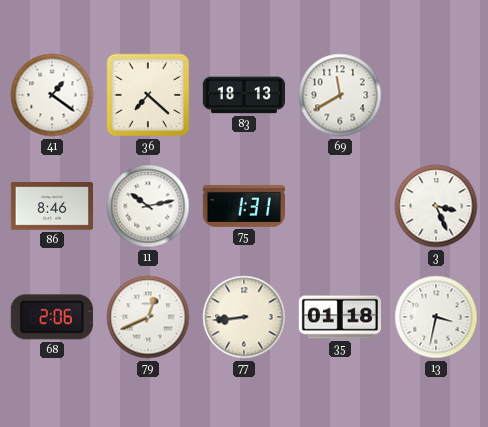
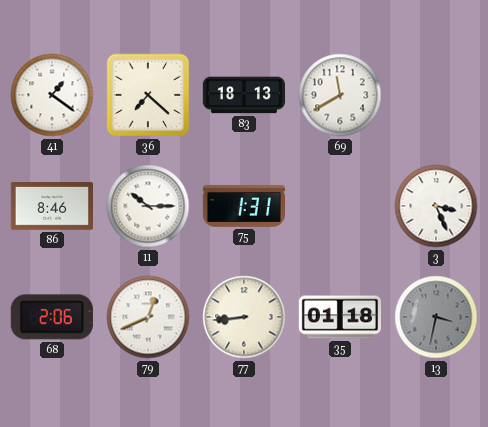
11: 10:13 -> 10:15 (148, 206)
13 dial: white -> grey (436, 317)
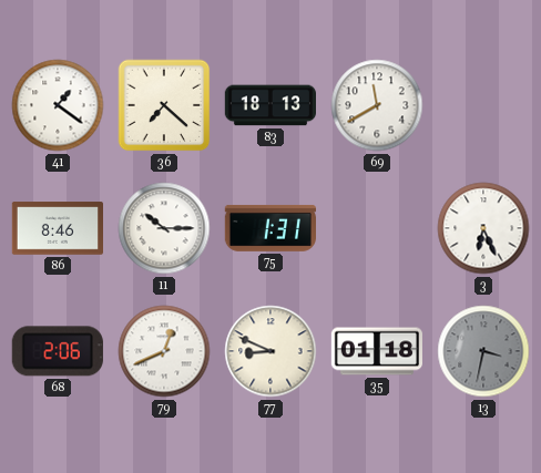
3: 3:26 -> 6:26 (483, 228)
77: 8:44 -> 8:49 (270, 351)
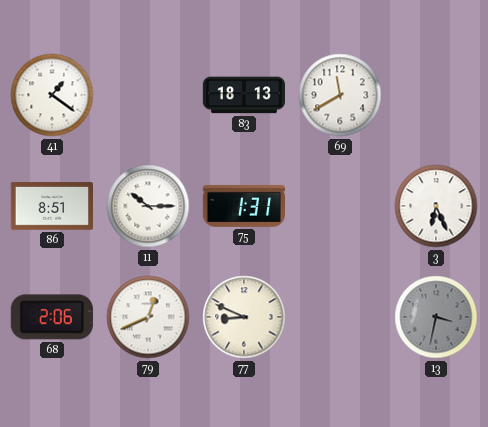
36: 7:22 -> none (164, 105)
86: 8:46 -> 8:51 (51, 206)
35: 01:18 -> none (376, 351)
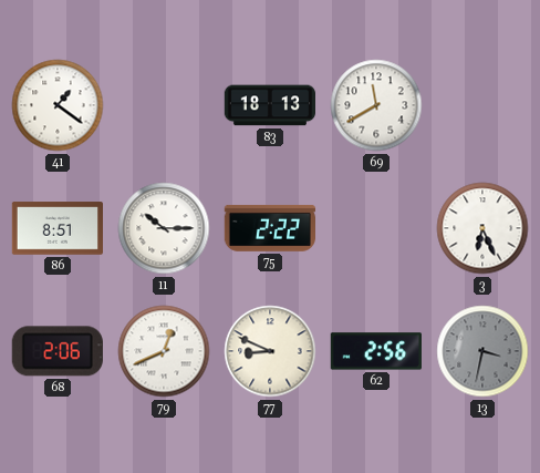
75: 1:31 -> 2:22 (269, 228)
62: none -> 2:56 (376, 351)
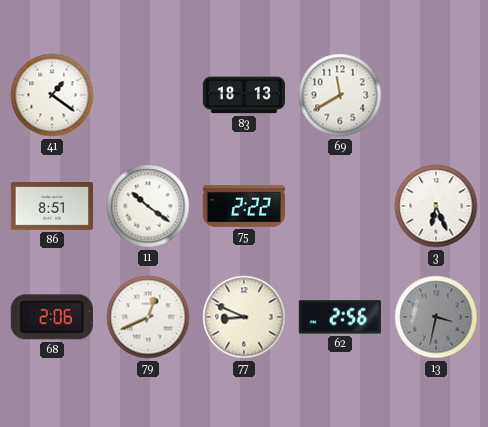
11: 10:15 -> 10:21 (148, 206)
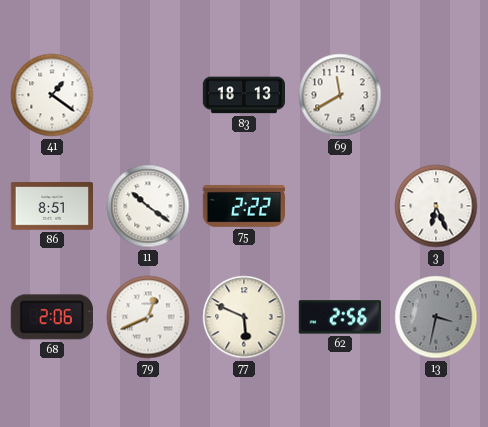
77: 8:49 -> 5:49 (244, 317)
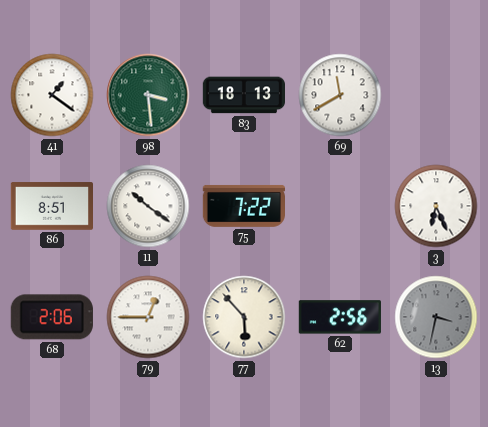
98: none -> 3:29 (148, 95)
75: 2:22 -> 7:22 (243, 206)
79: 12:41 -> 12:45 (148, 317)
77: 5:49 -> 5:53 (244, 317)
